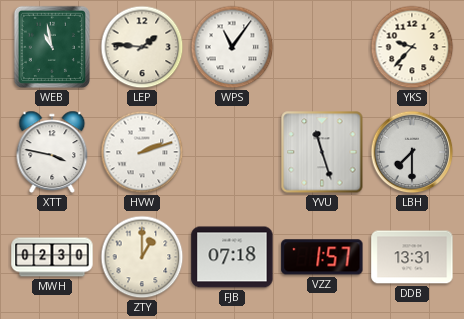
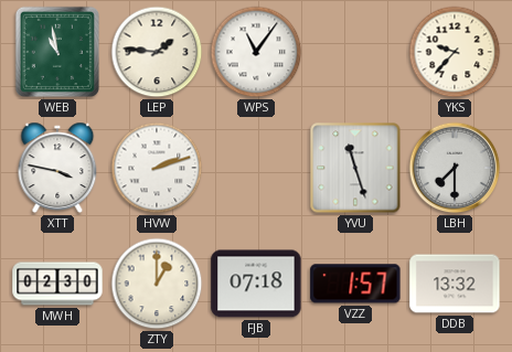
DDB: 13:31 -> 13:32 (455, 284)
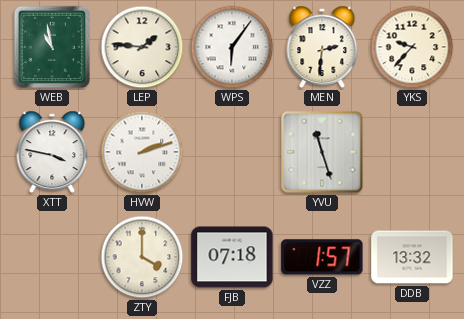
WPS: 11:06 -> 6:06 (232, 47)
MEN: none -> 2:31 (322, 47)
LBH: 7:30 -> none (455, 168)
MWH: 02:30 -> none (57, 284)
ZTY: 1:00 -> 4:00 (142, 257)
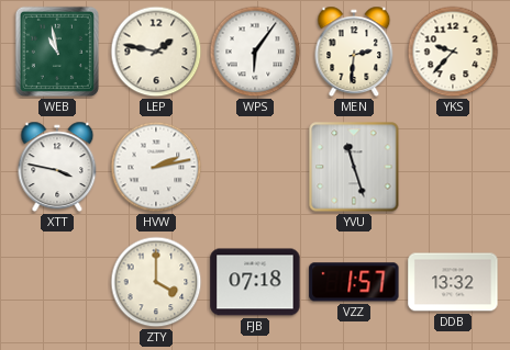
LEP: 1:46 -> 1:47 (156, 52)
HVW: 2:12 -> 2:13 (156, 167)
